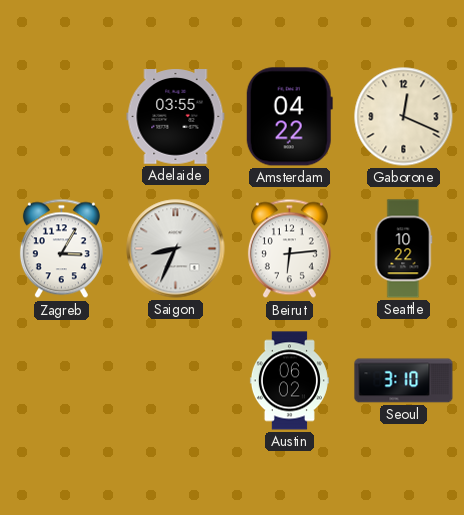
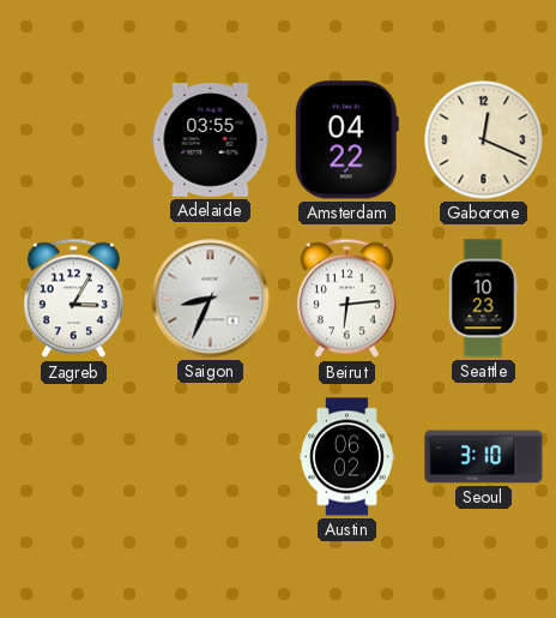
Seattle: 10:22 -> 10:23 (483, 299)
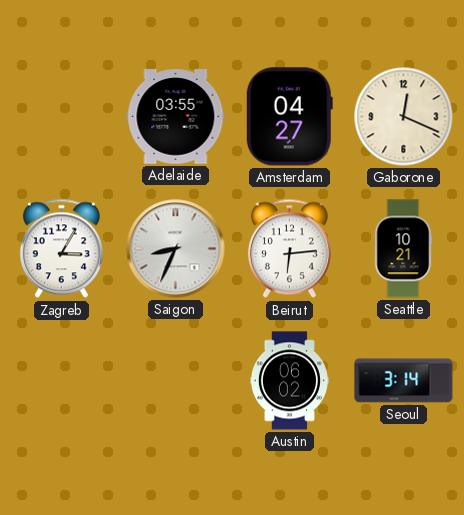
Amsterdam: 04:22 -> 04:27 (289, 117)
Seattle: 10:23 -> 10:21 (403, 249)
Seoul: 3:10 -> 3:14 (404, 381)
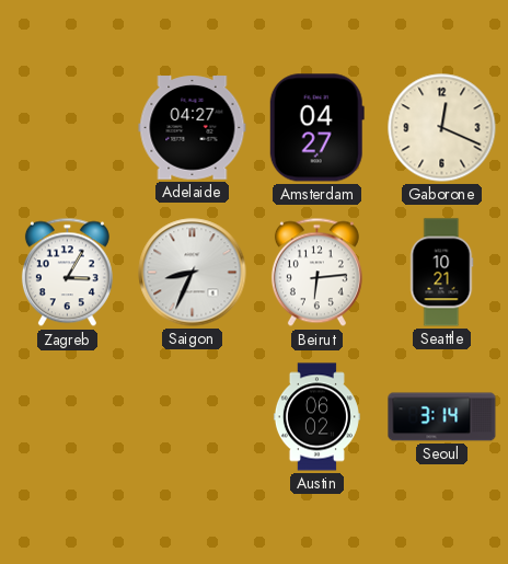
Adelaide: 03:55 -> 04:27 (193, 128)
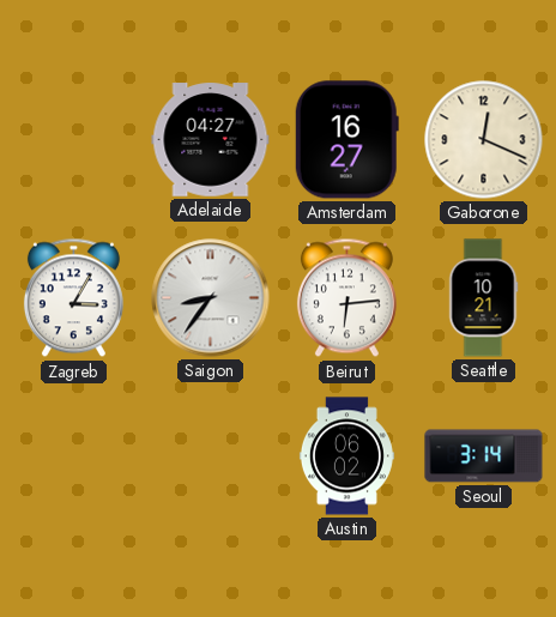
Amsterdam: 04:27 -> 16:27 (346, 140)
Saigon: 8:34 -> 8:36 (211, 298)
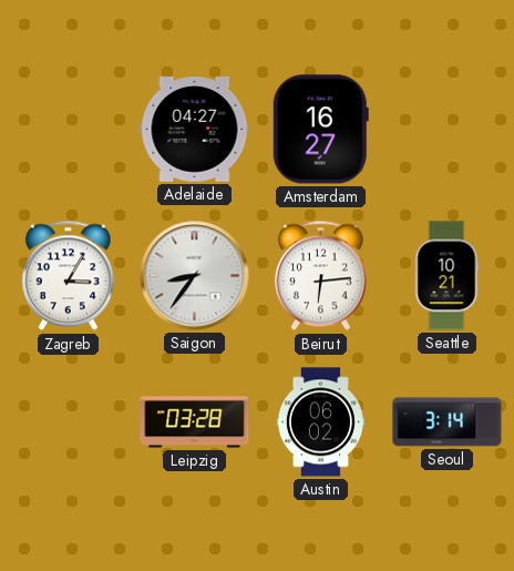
Gaborone: 12:19 -> none (484, 140)
Leipzig: none -> 03:28 (195, 422)
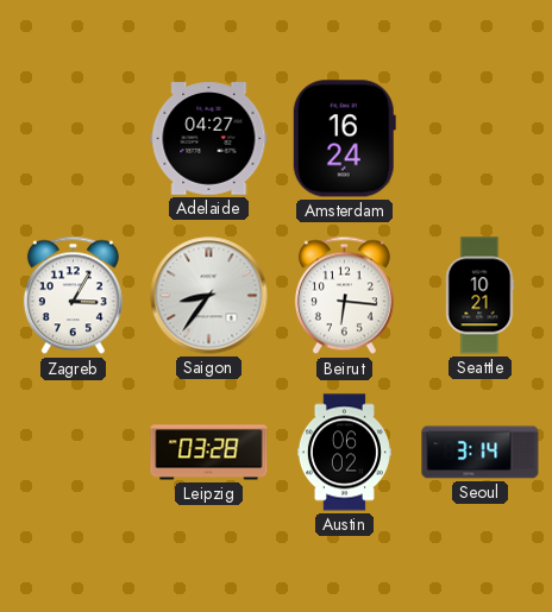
Amsterdam: 16:27 -> 16:24 (344, 139)
Beirut: 6:14 -> 6:16 (344, 296)
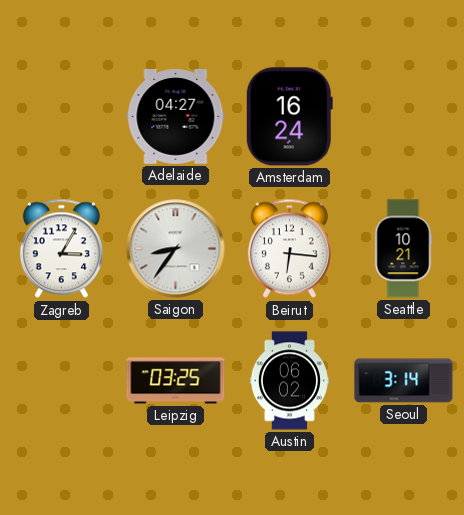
Leipzig: 03:28 -> 03:25 (176, 381)
